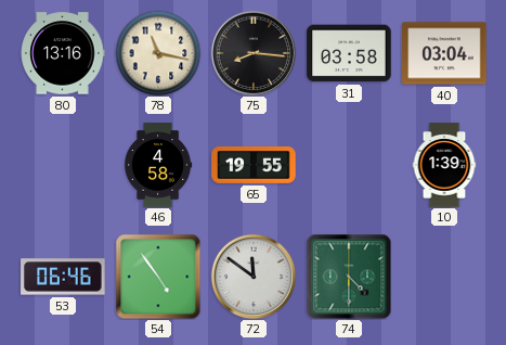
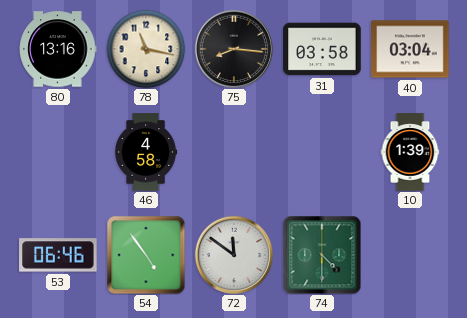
65: 19:55 -> none (254, 165)
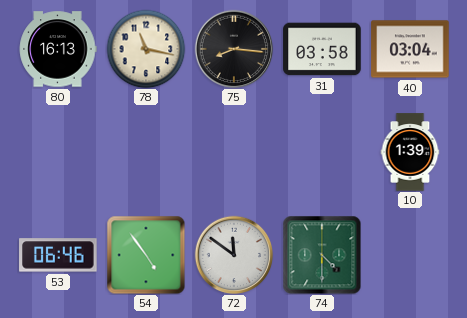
80: 13:16 -> 16:13 (58, 49)
46: 4:58 -> none (147, 152)
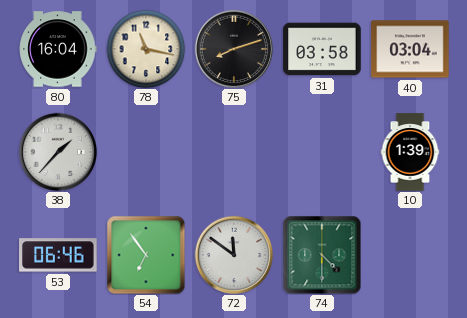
80: 16:13 -> 16:04 (58, 49)
75: 8:16 -> 8:12 (234, 49)
38: none -> 1:37 (58, 152)
54: 4:54 -> 6:54 (146, 255)
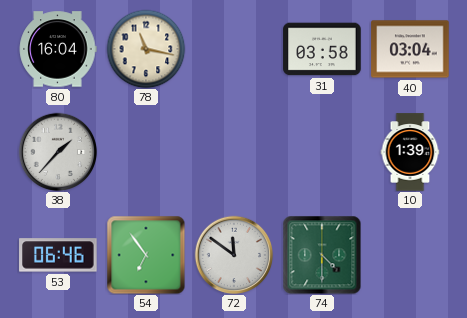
75: 8:12 -> none (234, 49)
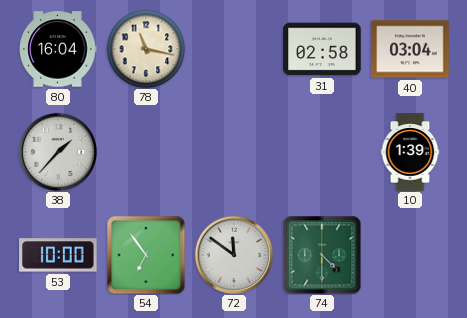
31: 03:58 -> 02:58 (322, 49)
53: 06:46 -> 10:00 (58, 255)
